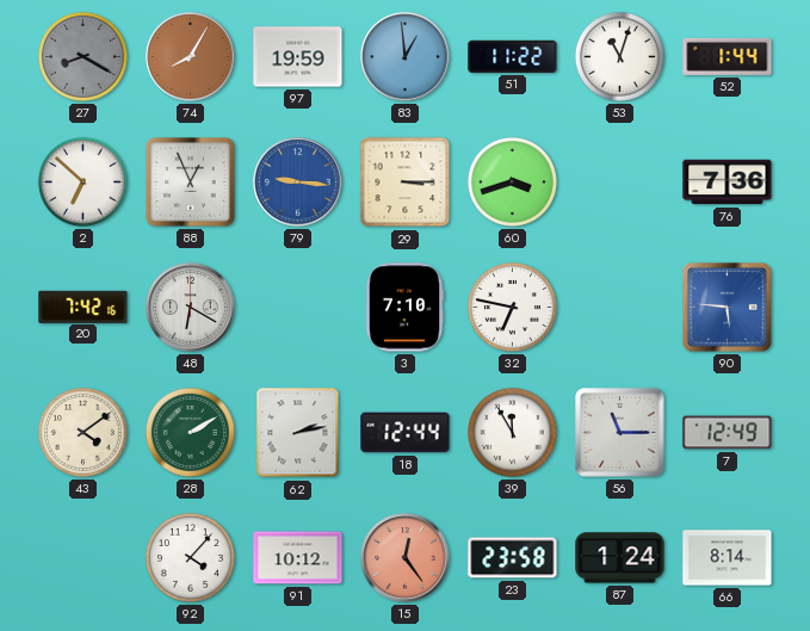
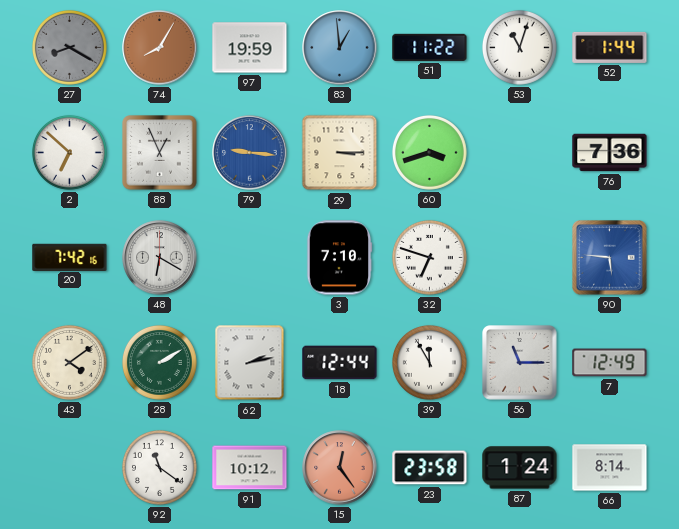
32: 6:47 -> 6:48 (429, 257)
92: 4:07 -> 11:21 (159, 467)
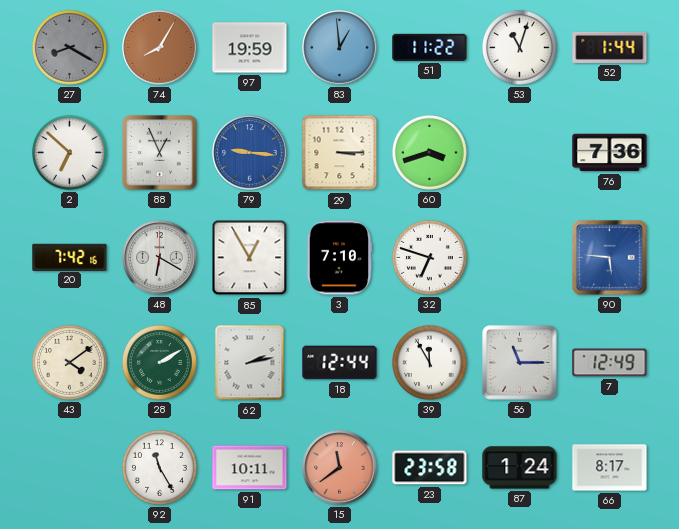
85: none -> 12:55 (250, 258)
92: 11:21 -> 11:25 (159, 467)
91: 10:12 -> 10:11 (250, 468)
15: 12:24 -> 11:39 (340, 468)
66: 8:14 -> 8:17 (610, 468)
